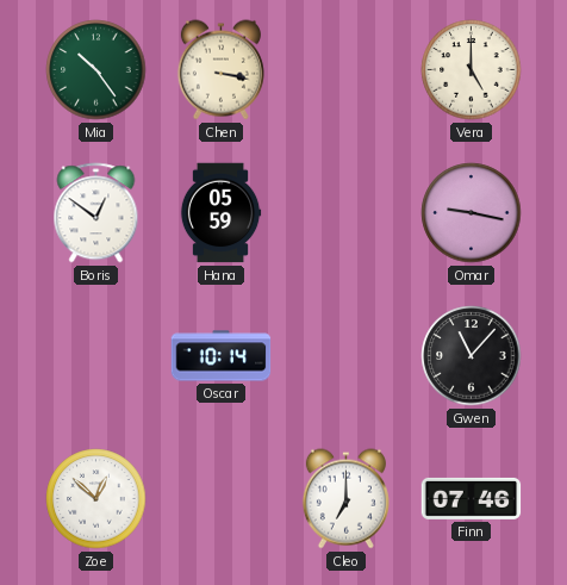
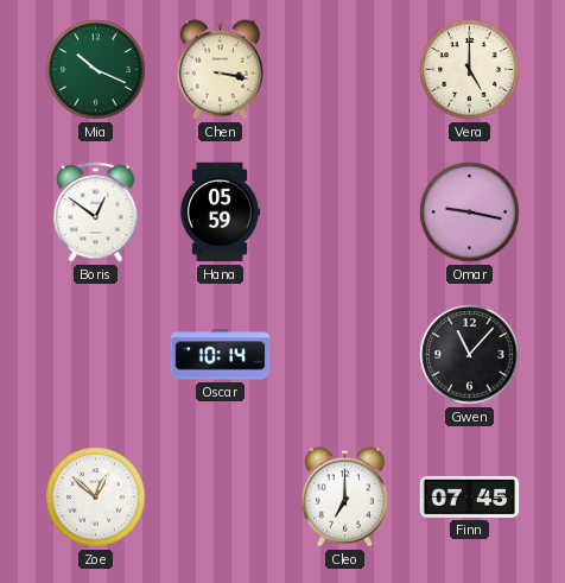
Mia: 10:24 -> 10:19 (96, 70)
Finn: 07:46 -> 07:45 (470, 496)
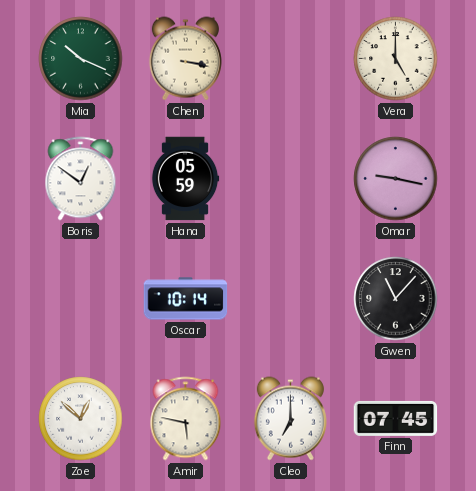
Amir: none -> 5:47 (186, 419)
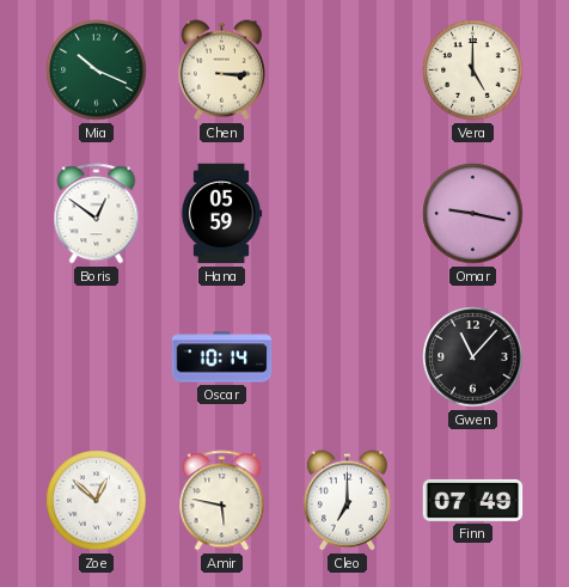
Chen: 3:17 -> 3:15 (221, 71)
Finn: 07:45 -> 07:49 (473, 500)
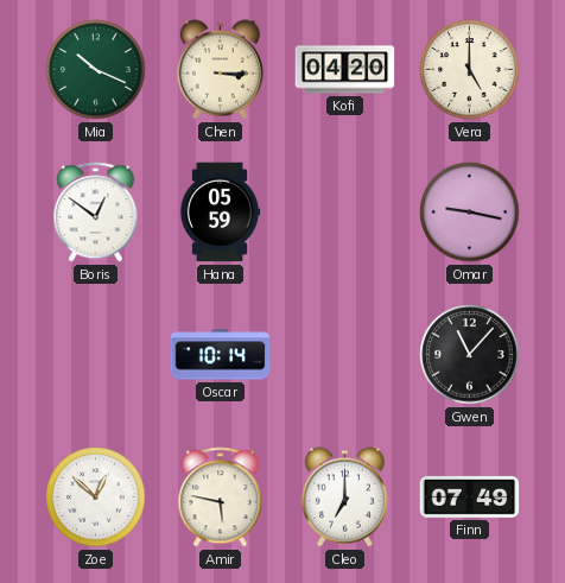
Kofi: none -> 04:20 (345, 70)
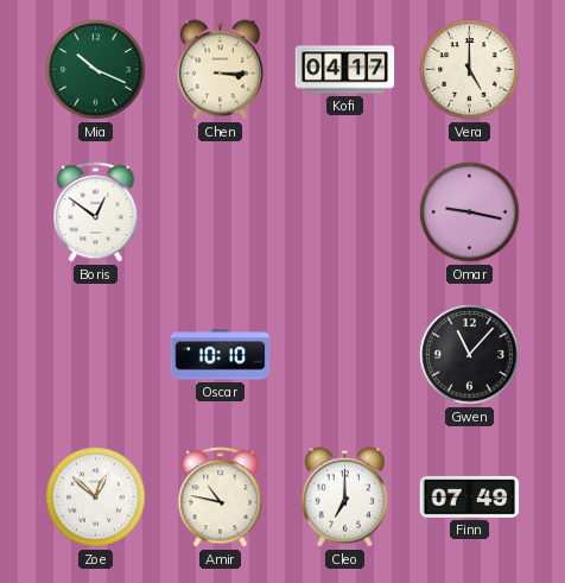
Kofi: 04:20 -> 04:17 (345, 70)
Hana: 05:59 -> none (220, 213)
Oscar: 10:14 -> 10:10 (221, 355)
Amir: 5:47 -> 10:47 (221, 498)
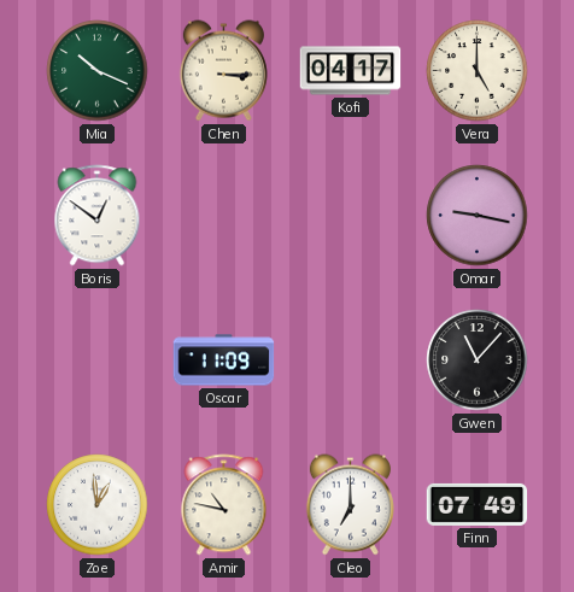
Oscar: 10:10 -> 11:09 (224, 361)
Zoe: 12:52 -> 12:59 (98, 505)
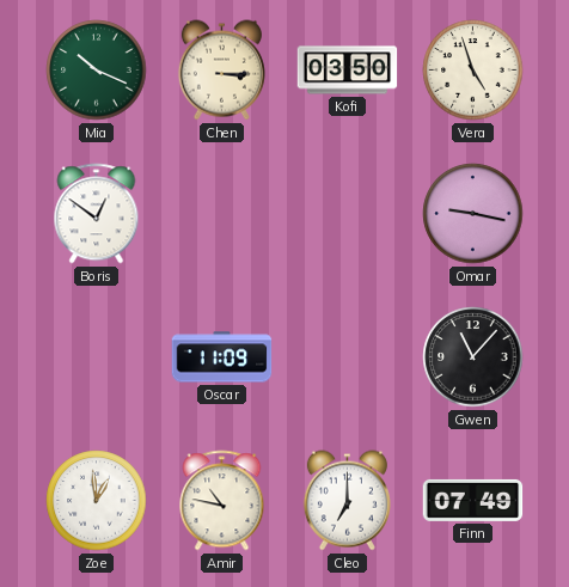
Kofi: 04:17 -> 03:50 (348, 71)
Vera: 5:00 -> 4:57 (473, 71)
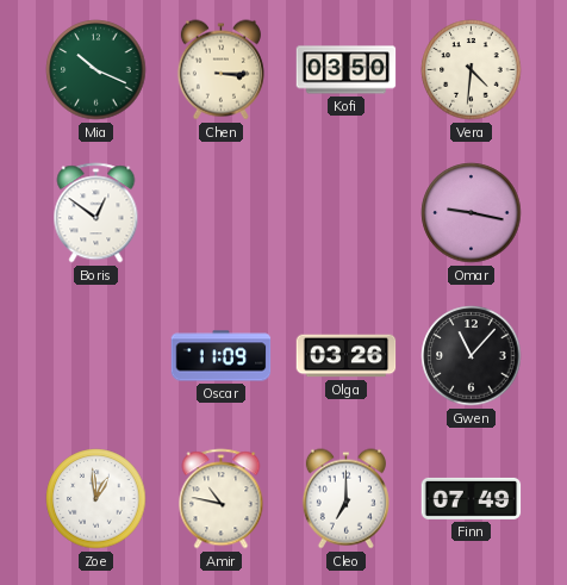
Vera: 4:57 -> 4:31 (472, 70)
Olga: none -> 03:26 (347, 356)
